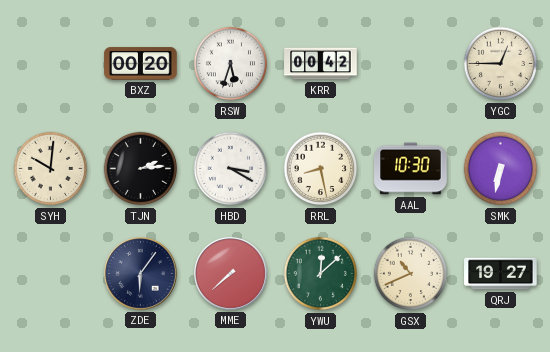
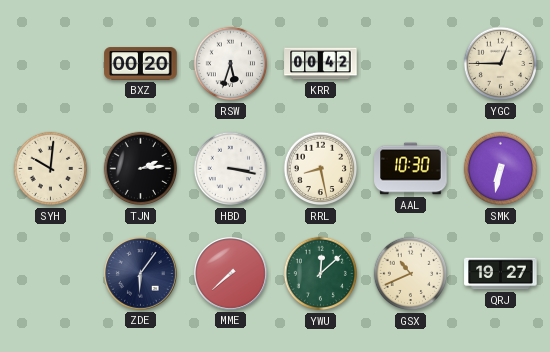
HBD: 3:20 -> 3:17 (231, 169)
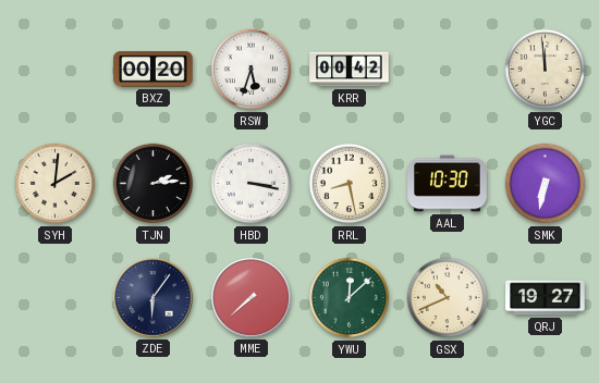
YGC: 12:45 -> 11:59 (546, 70)
SYH: 10:01 -> 2:01 (56, 184)
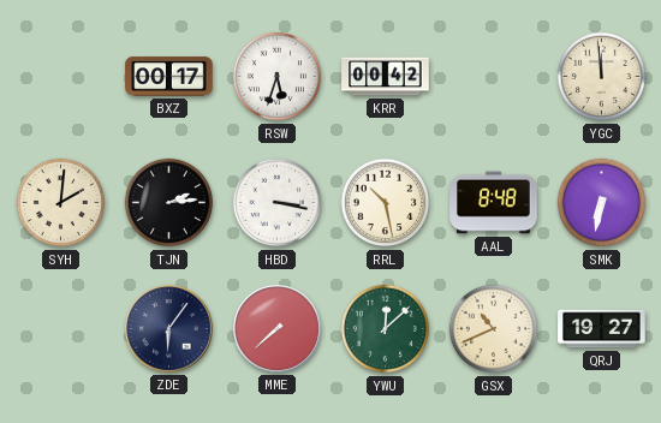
BXZ: 00:20 -> 00:17 (169, 77)
RRL: 8:28 -> 10:28 (386, 203)
AAL: 10:30 -> 8:48 (494, 203)
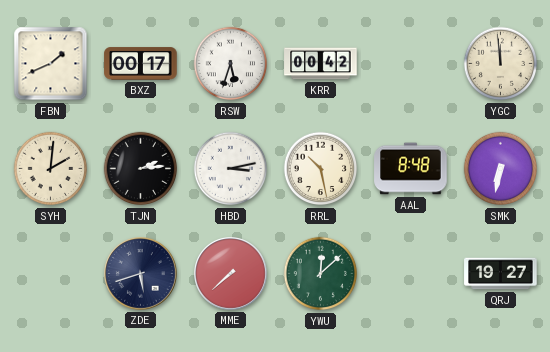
FBN: none -> 1:41 (51, 64)
HBD: 3:17 -> 3:13 (231, 169)
ZDE: 6:06 -> 5:42 (141, 274)
GSX: 10:41 -> none (494, 329)
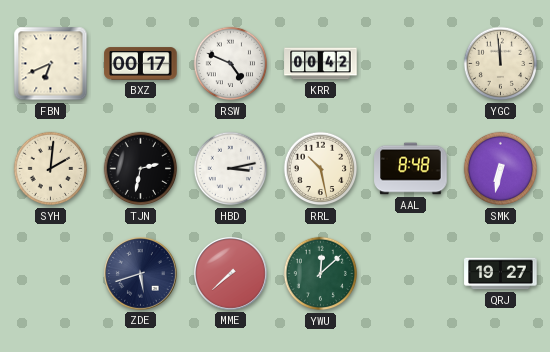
FBN: 1:41 -> 6:41 (51, 64)
RSW: 5:33 -> 4:49 (231, 64)
TJN: 2:14 -> 2:32 (141, 169)
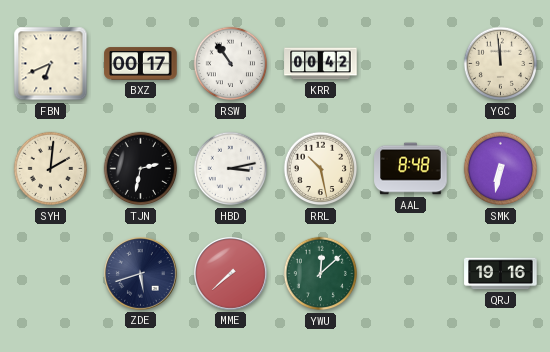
RSW: 4:49 -> 10:54 (231, 64)
QRJ: 19:27 -> 19:16 (501, 274)
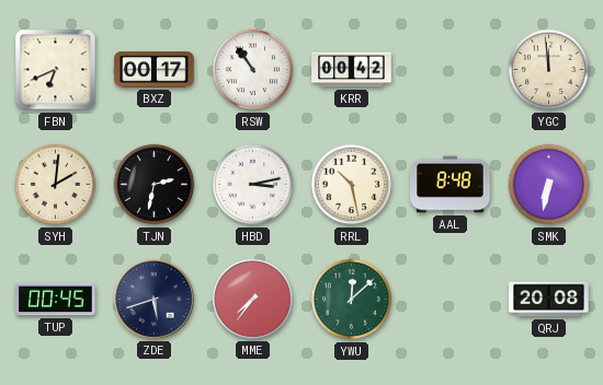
TUP: none -> 00:45 (56, 300)
MME: 7:38 -> 7:36 (253, 300)
QRJ: 19:16 -> 20:08 (549, 300)
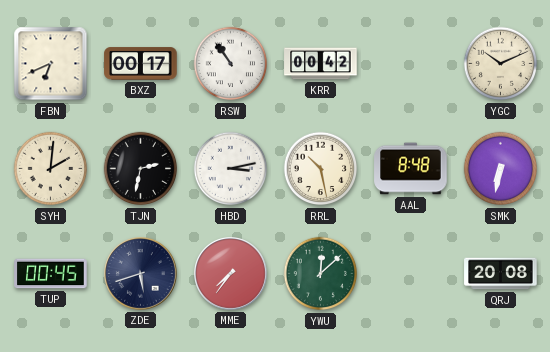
YGC: 11:59 -> 10:11 (501, 64)
